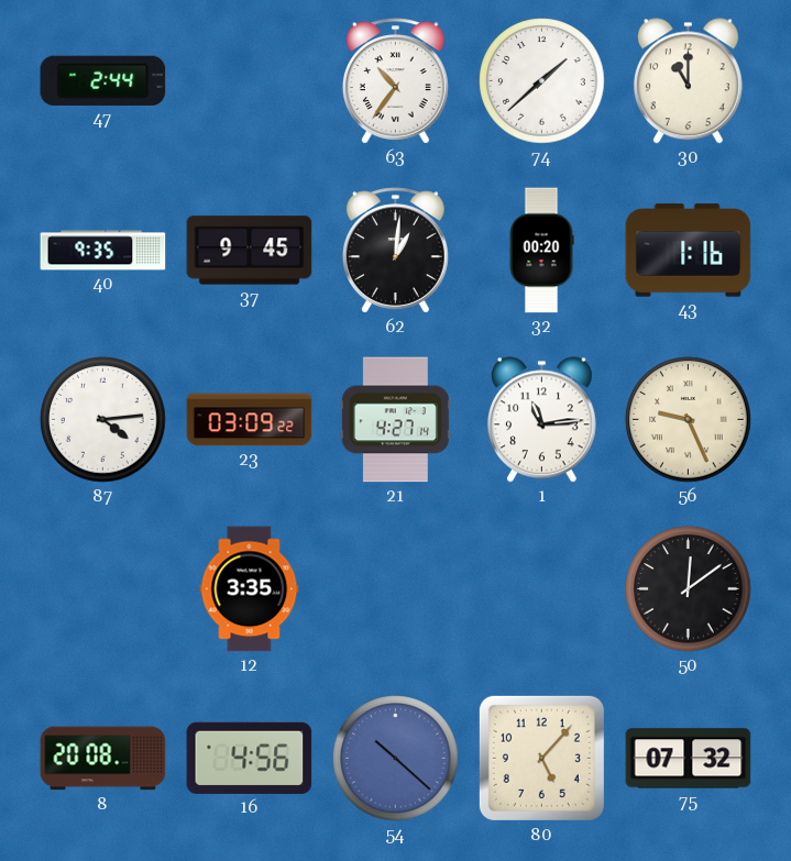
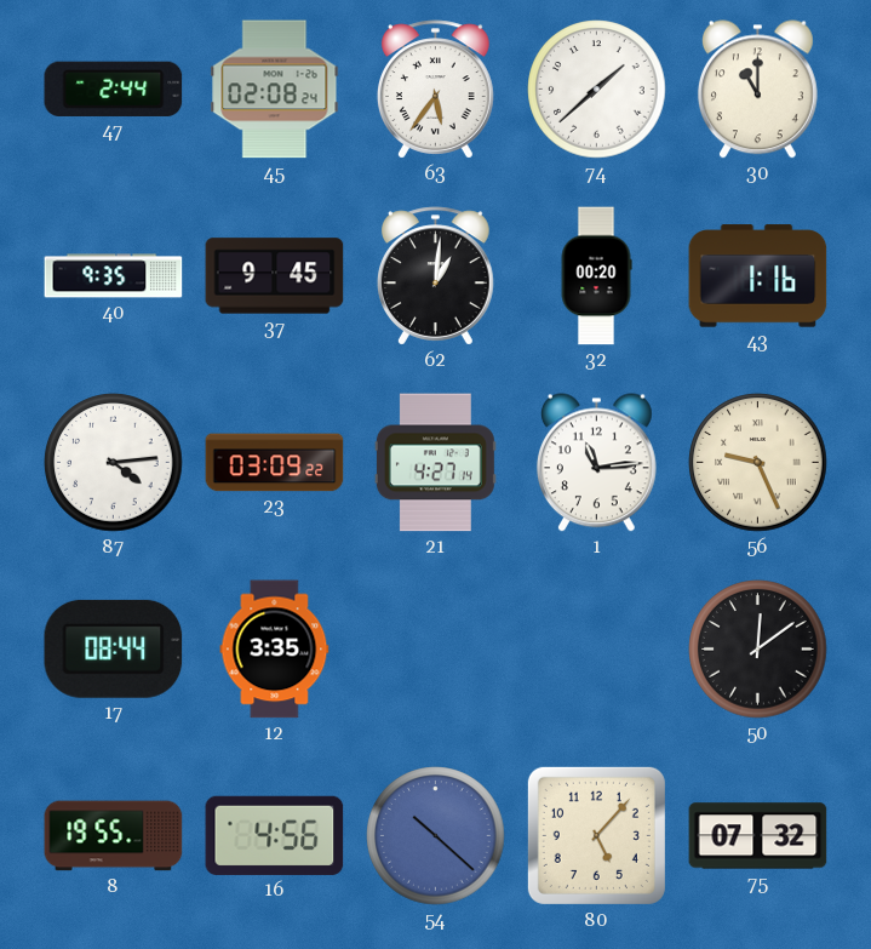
45: none -> 02:08 (275, 90)
63: 10:36 -> 5:36 (435, 90)
17: none -> 08:44 (114, 648)
8: 20:08 -> 19:55 (114, 836)
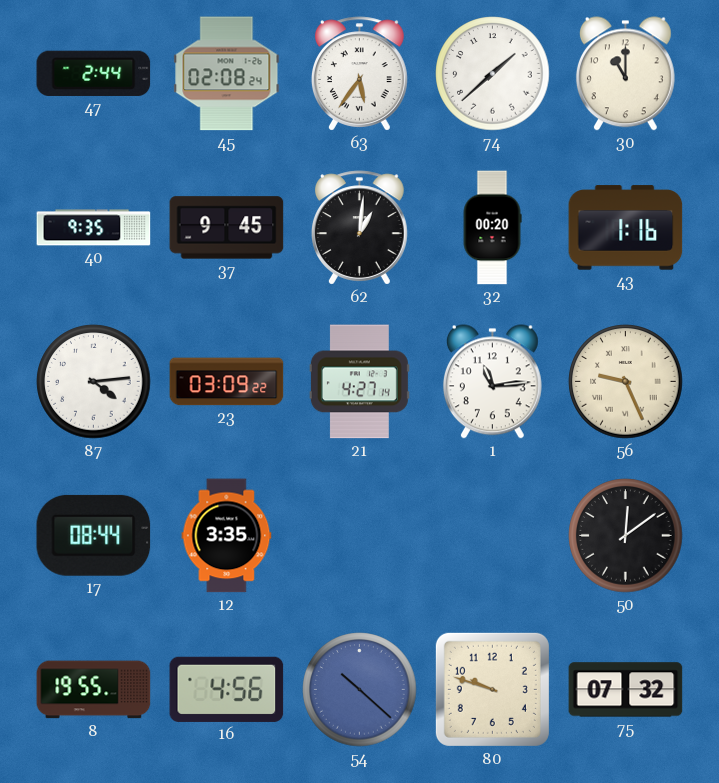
80: 5:07 -> 9:48 (492, 689)
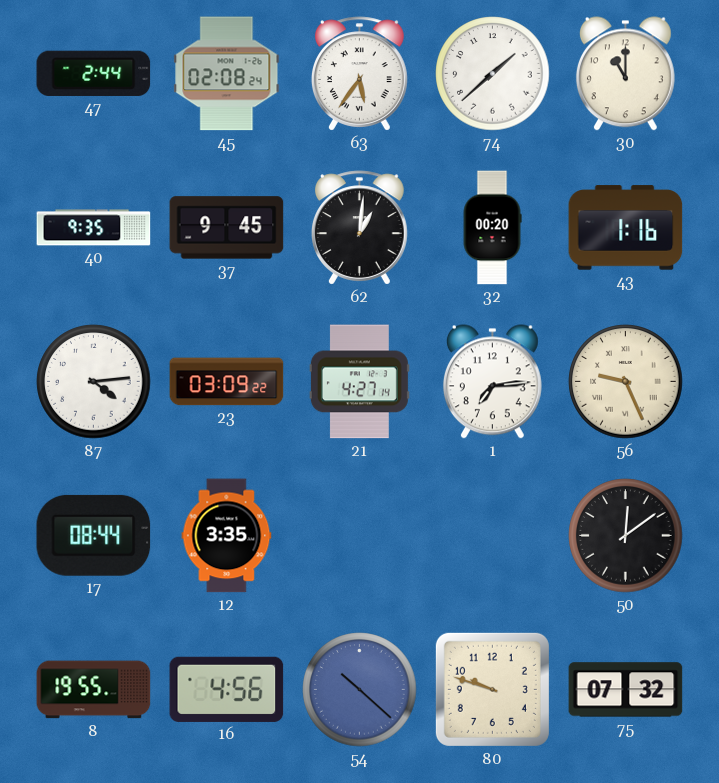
1: 11:14 -> 7:14 (492, 382)
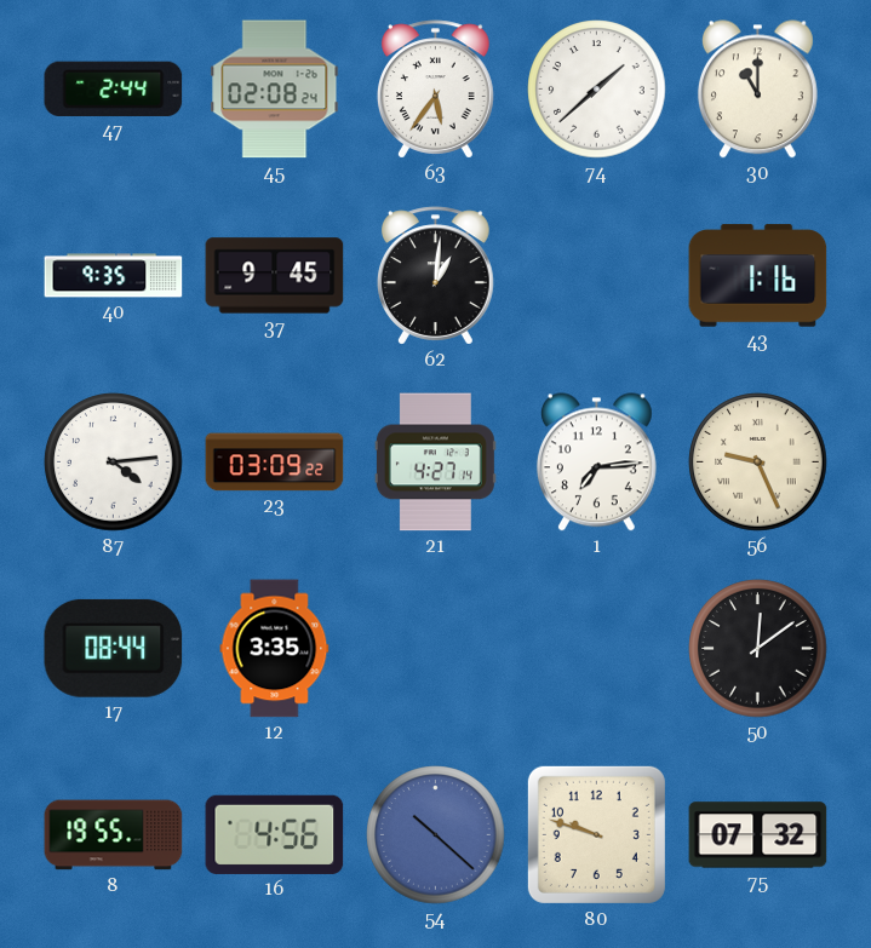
32: 00:20 -> none (492, 228)
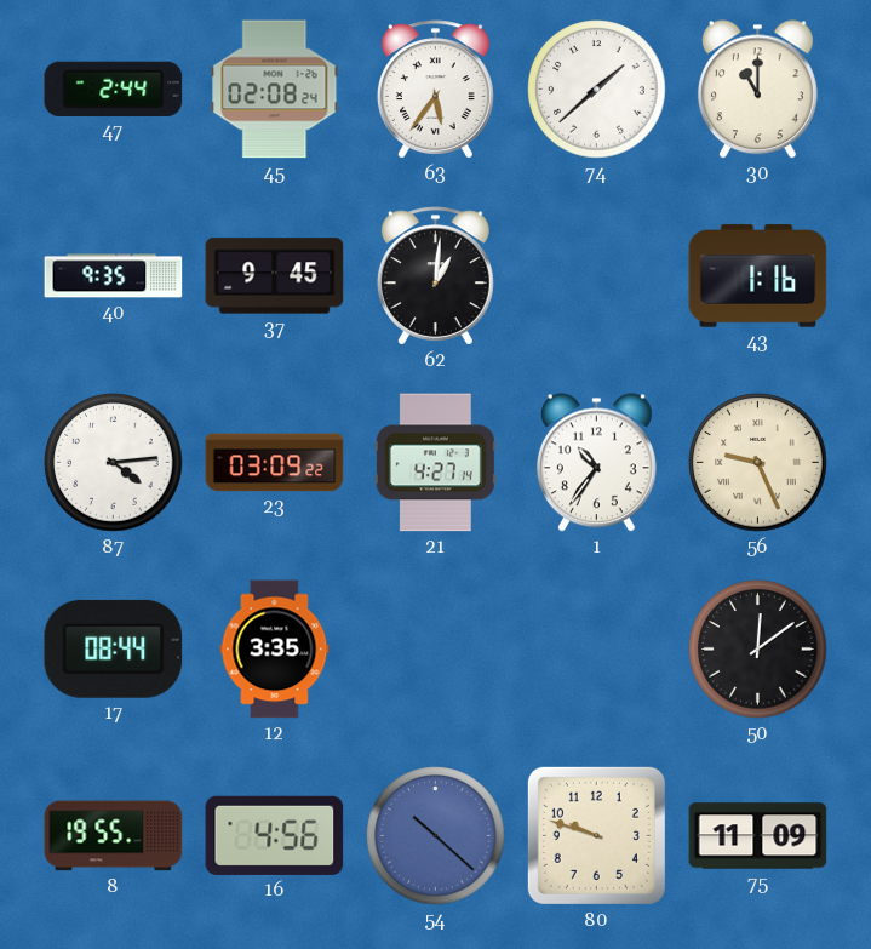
1: 7:14 -> 10:36 (596, 463)
75: 07:32 -> 11:09 (758, 836)
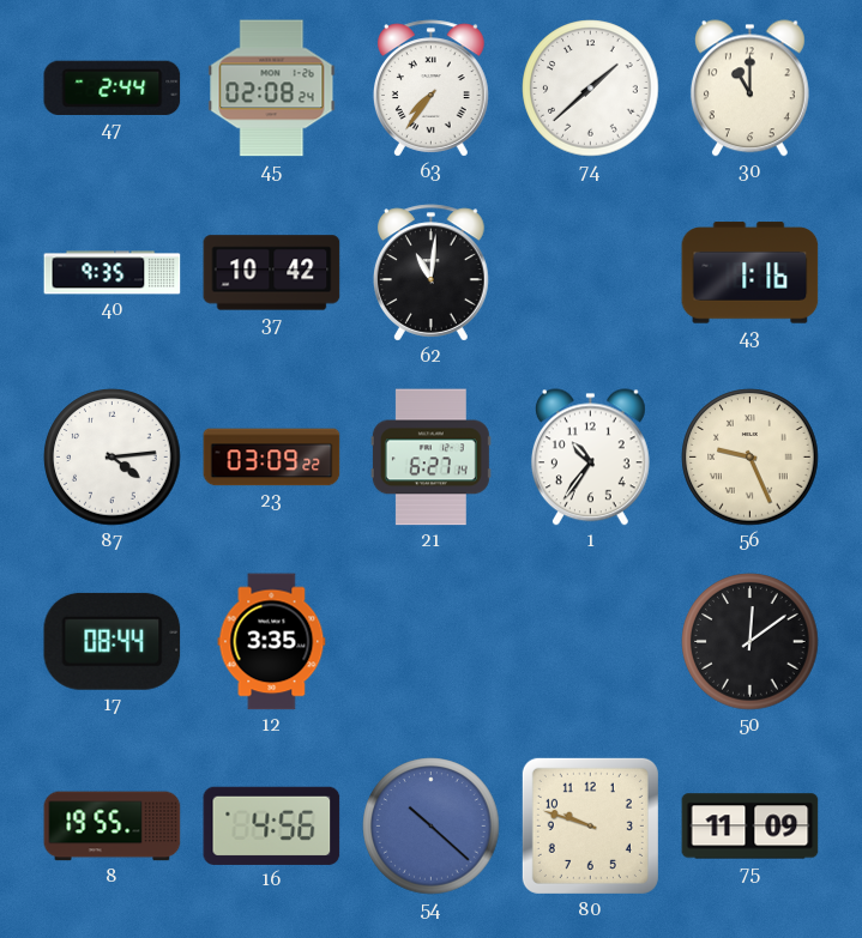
63: 5:36 -> 7:36 (430, 89)
37: 9:45 -> 10:42 (272, 273)
62: 1:01 -> 11:01 (430, 273)
21: 4:27 -> 6:27 (430, 458)
